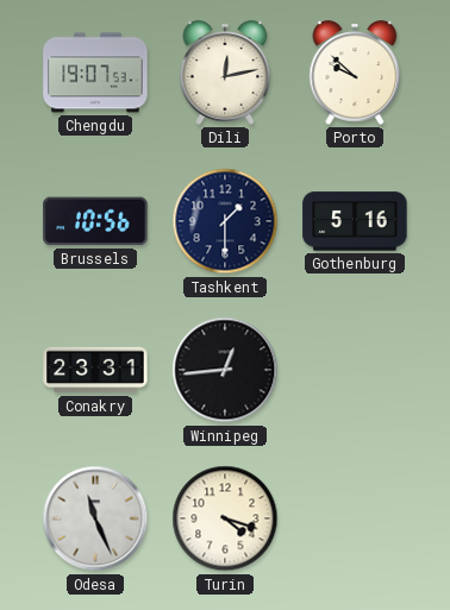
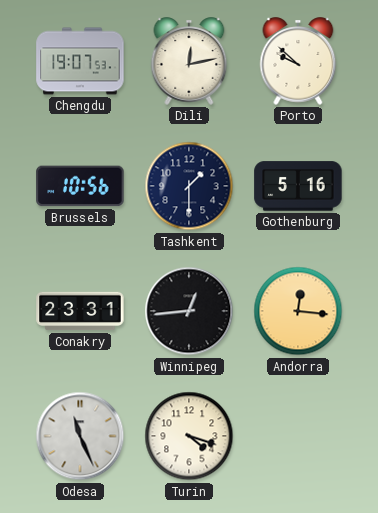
Andorra: none -> 12:16 (298, 311)
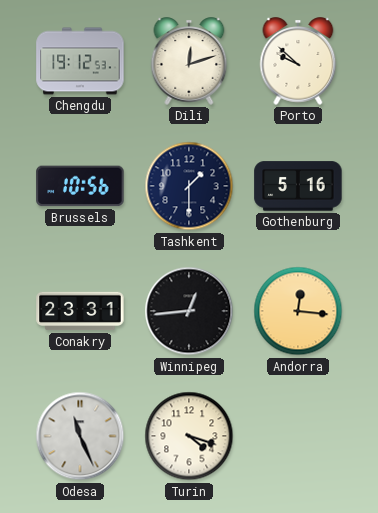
Chengdu: 19:07 -> 19:12 (80, 61)
Dili: 12:13 -> 12:12 (189, 61)
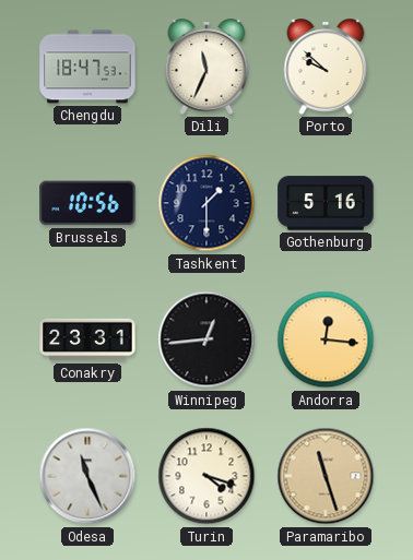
Chengdu: 19:12 -> 18:47 (87, 67)
Dili: 12:12 -> 11:34 (206, 67)
Paramaribo: none -> 11:27 (326, 476)
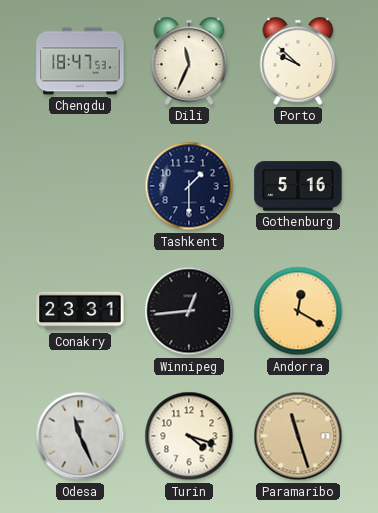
Brussels: 10:56 -> none (87, 203)
Andorra: 12:16 -> 12:20 (298, 311)
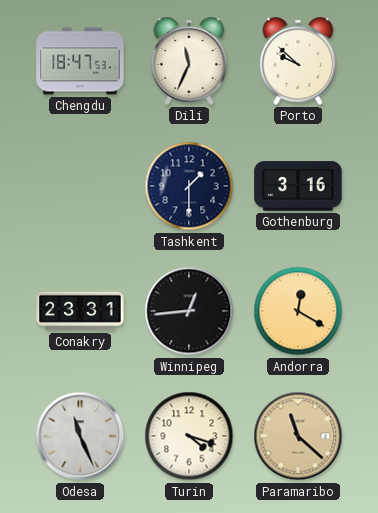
Gothenburg: 5:16 -> 3:16 (298, 186)
Paramaribo: 11:27 -> 11:22 (298, 436)
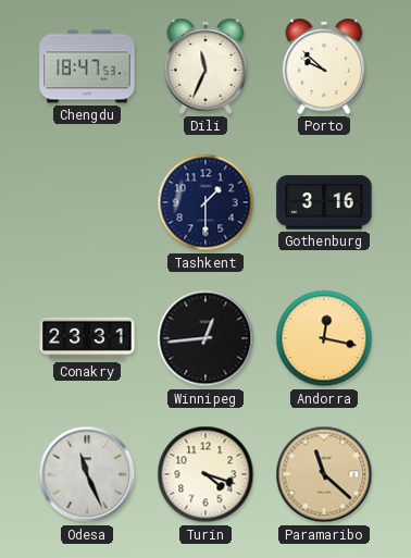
Andorra: 12:20 -> 12:17 (324, 338)
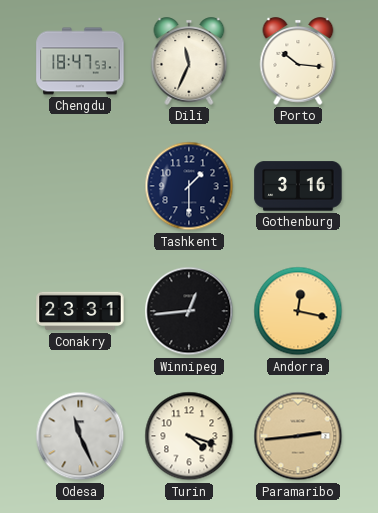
Porto: 9:52 -> 10:16 (298, 61)
Paramaribo: 11:22 -> 2:44 (298, 436)
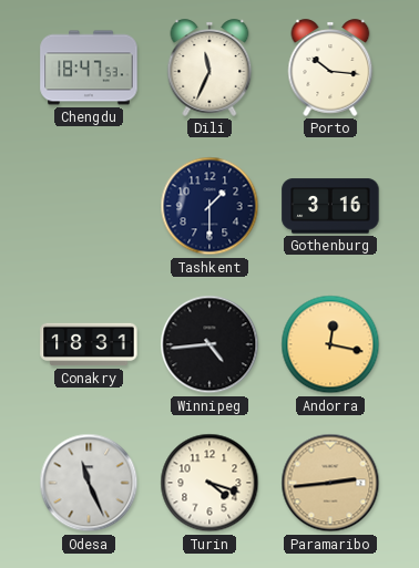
Conakry: 23:31 -> 18:31 (89, 344)
Winnipeg: 12:44 -> 4:44 (209, 344)
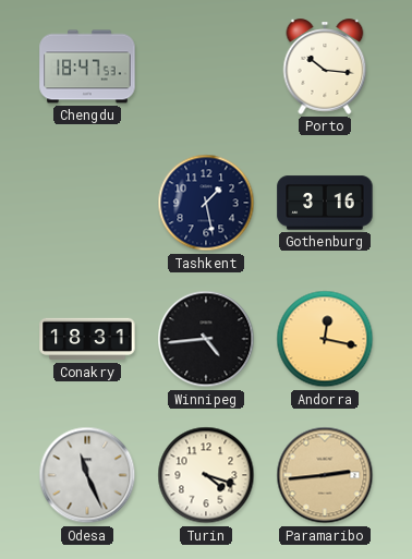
Dili: 11:34 -> none (209, 68)
Tashkent: 1:30 -> 1:28 (206, 203)
